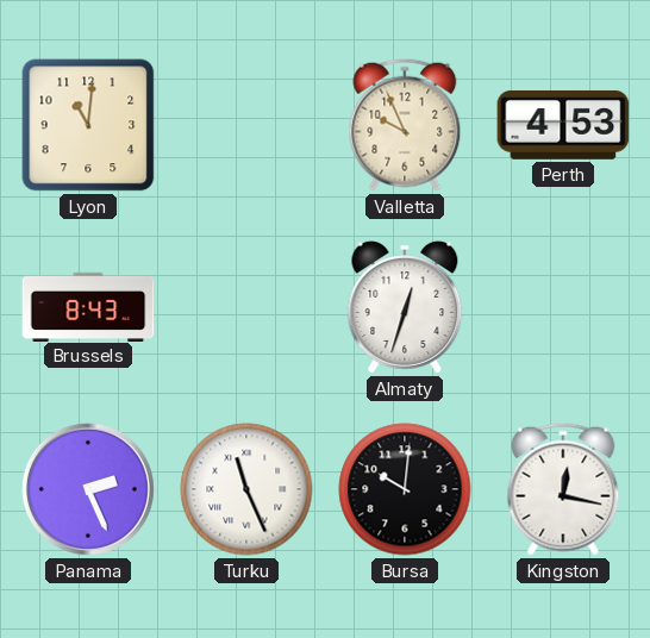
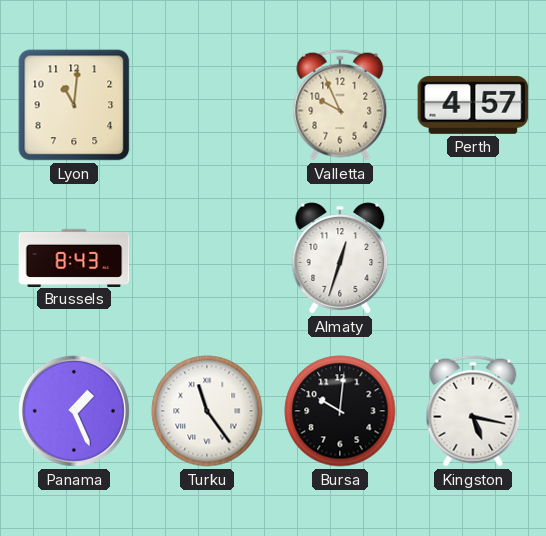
Perth: 4:53 -> 4:57 (473, 105)
Panama: 2:26 -> 1:26 (74, 411)
Turku: 11:26 -> 11:24 (207, 411)
Kingston: 12:17 -> 5:17 (473, 411)
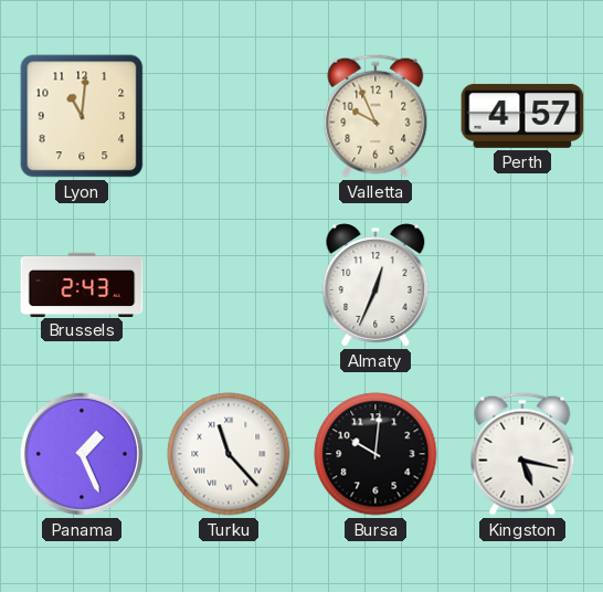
Brussels: 8:43 -> 2:43 (82, 284)
Almaty: 12:33 -> 12:34 (375, 285)
Turku: 11:24 -> 11:23 (229, 454)
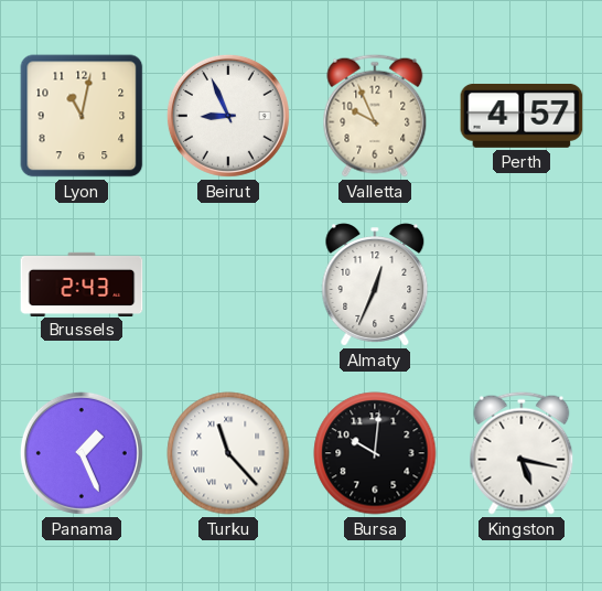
Lyon: 11:01 -> 11:02 (82, 116)
Beirut: none -> 8:56 (228, 116)
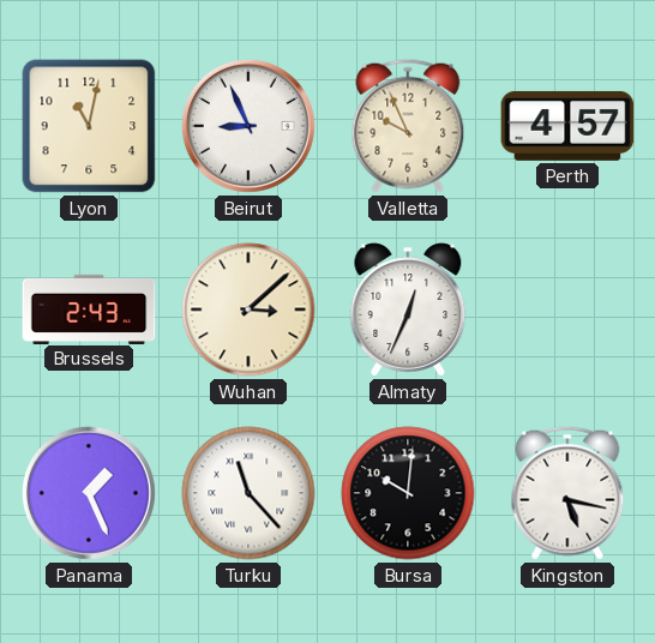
Wuhan: none -> 3:08 (248, 310)
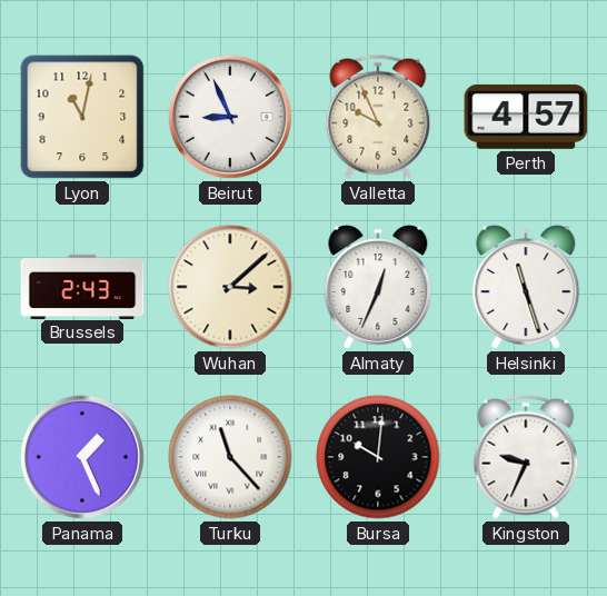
Helsinki: none -> 11:27 (526, 287)
Kingston: 5:17 -> 9:34 (526, 457)
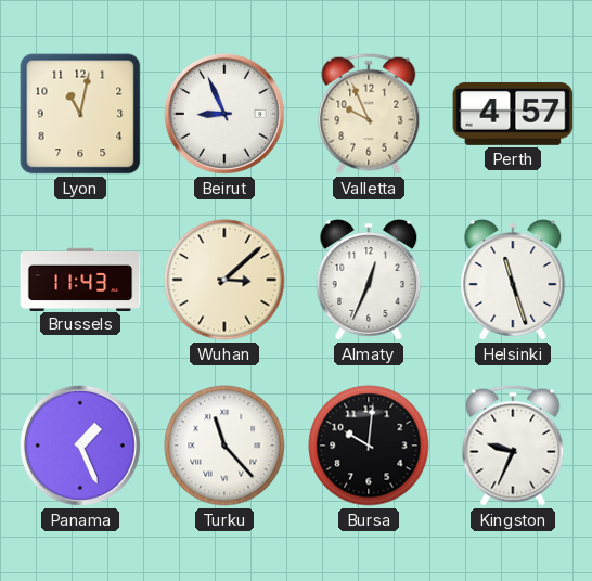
Brussels: 2:43 -> 11:43 (80, 279)
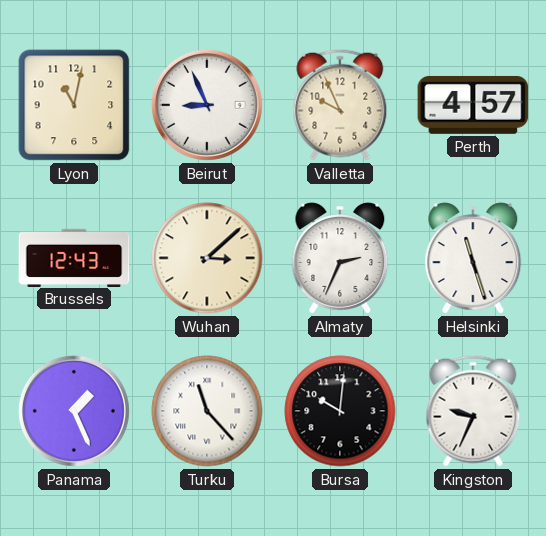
Brussels: 11:43 -> 12:43 (74, 257)
Almaty: 12:34 -> 2:34 (340, 258)
